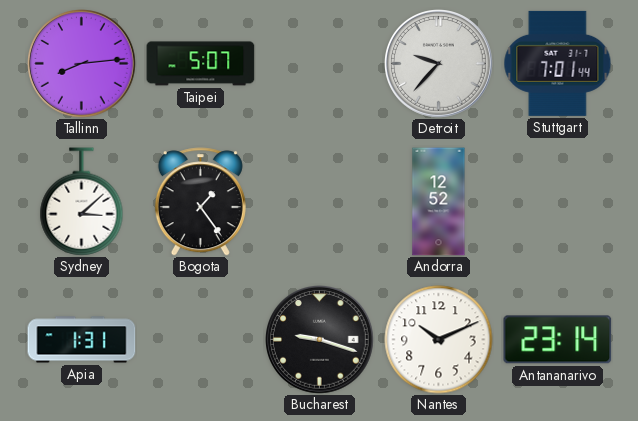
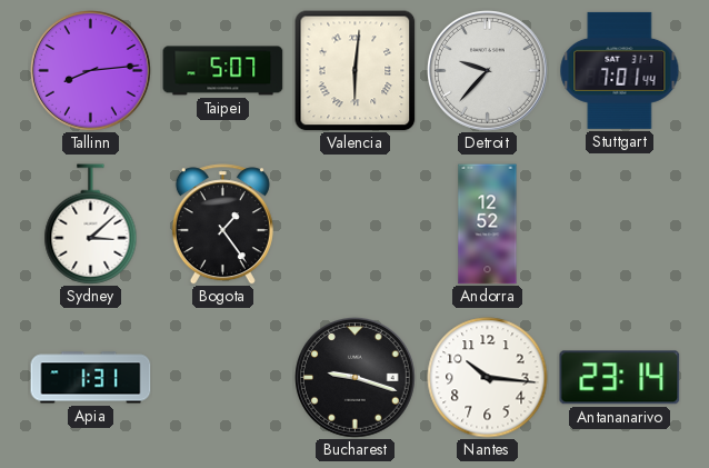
Valencia: none -> 6:01 (356, 71)
Nantes: 10:11 -> 10:16 (488, 378)
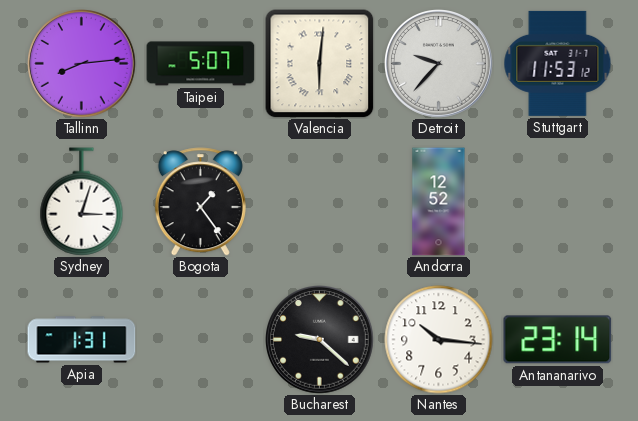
Stuttgart: 7:01 -> 11:53 (558, 63)
Sydney: 3:08 -> 3:03 (82, 202)
Bucharest: 9:18 -> 9:22 (320, 340)
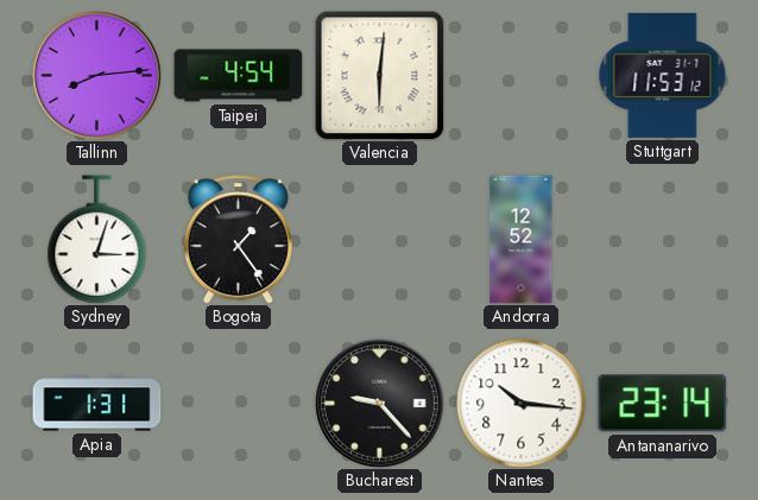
Taipei: 5:07 -> 4:54 (239, 76)
Detroit: 9:37 -> none (439, 64)
Bucharest: 9:22 -> 9:23 (380, 404)
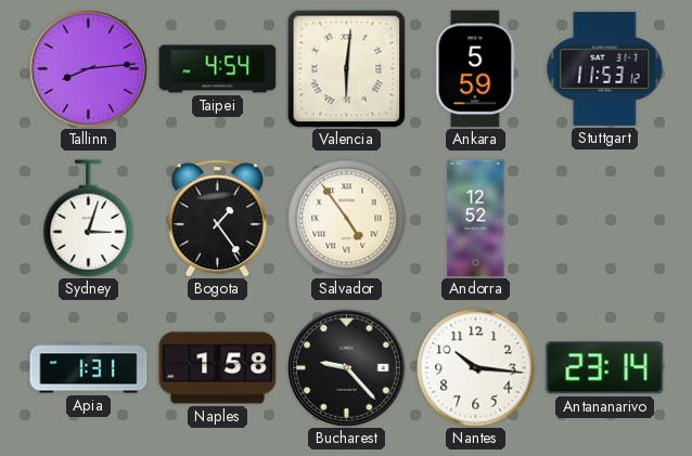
Ankara: none -> 5:59 (476, 69)
Salvador: none -> 4:54 (347, 219)
Naples: none -> 1:58 (218, 368)
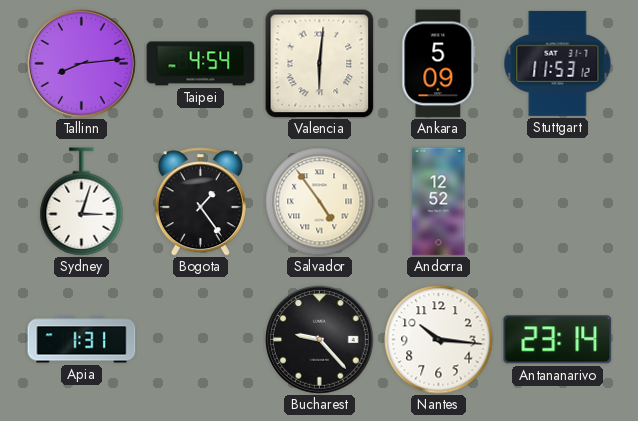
Ankara: 5:59 -> 5:09 (439, 64)
Naples: 1:58 -> none (218, 368)
